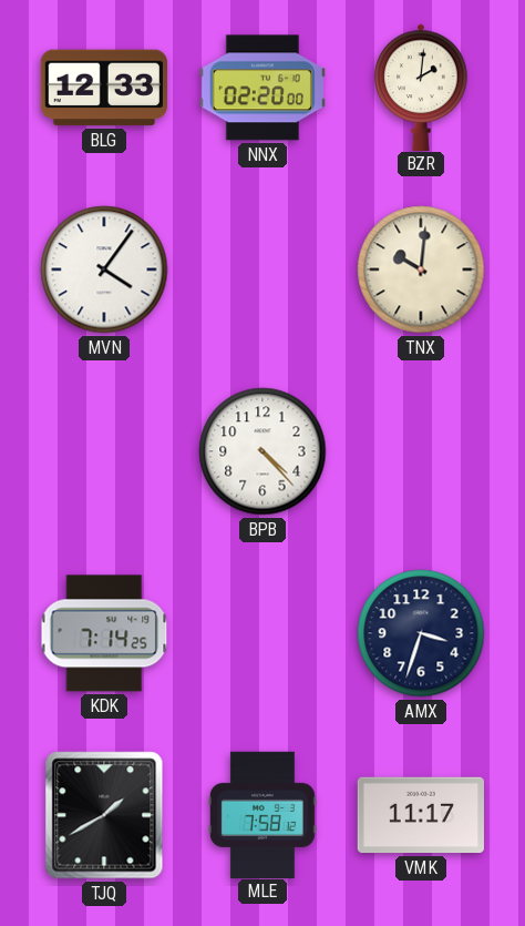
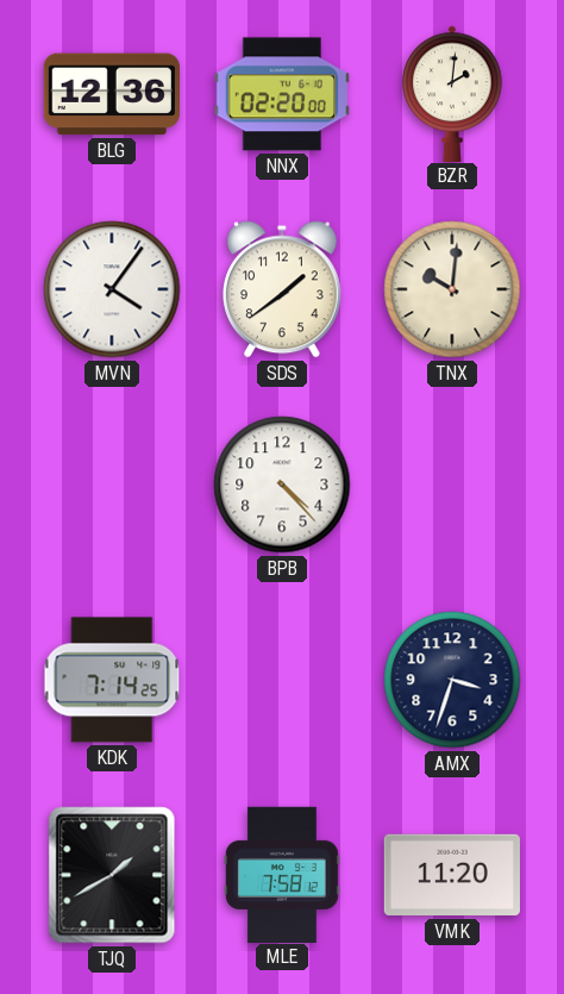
BLG: 12:33 -> 12:36 (112, 94)
SDS: none -> 1:39 (283, 289)
VMK: 11:17 -> 11:20 (452, 875)
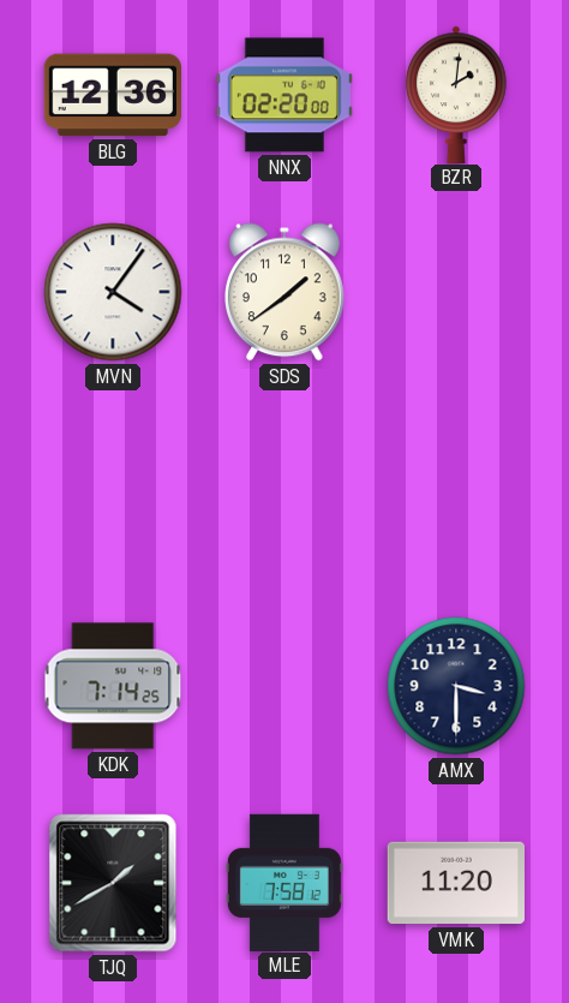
TNX: 10:01 -> none (452, 289)
BPB: 4:23 -> none (282, 485)
AMX: 3:33 -> 3:30 (456, 686)
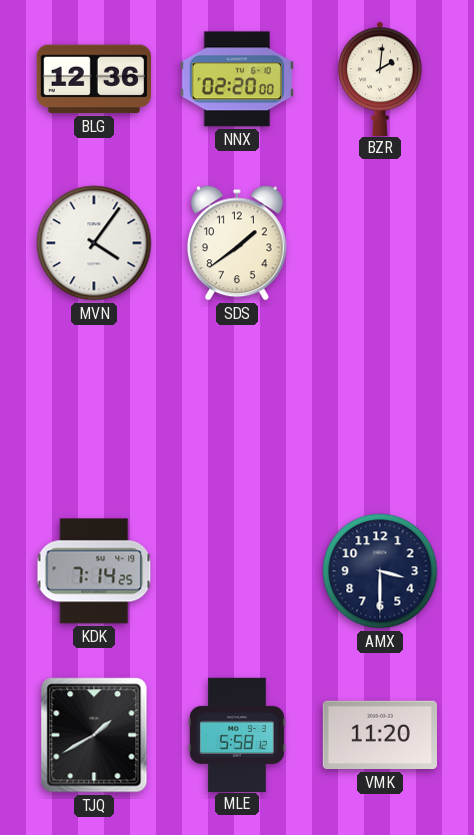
MLE: 7:58 -> 5:58 (237, 734)
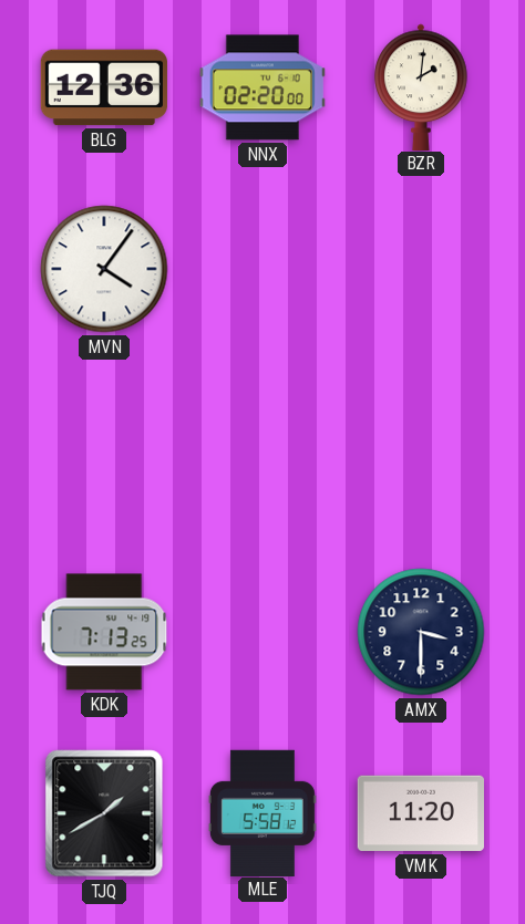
SDS: 1:39 -> none (238, 243)
KDK: 7:14 -> 7:13 (104, 632)
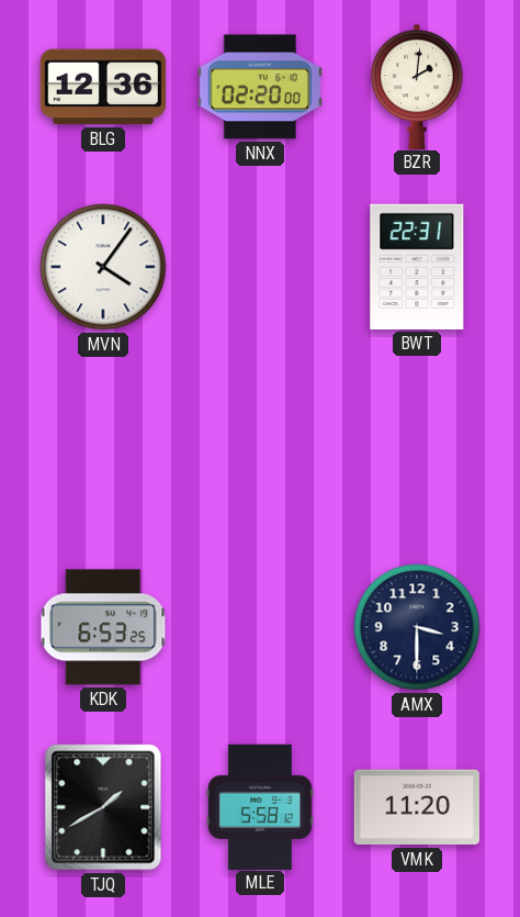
BWT: none -> 22:31 (417, 267)
KDK: 7:13 -> 6:53 (103, 627)
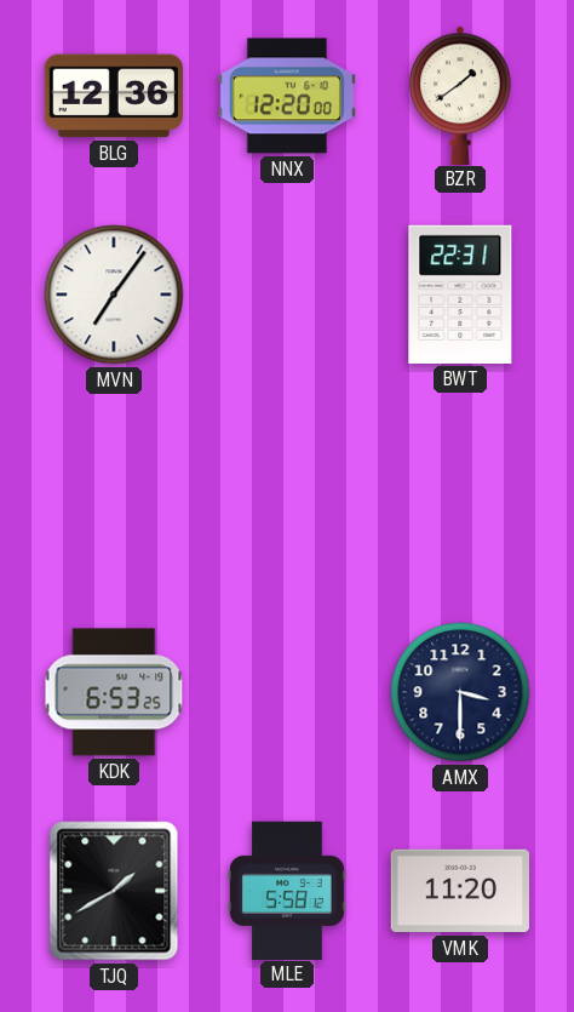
NNX: 02:20 -> 12:20 (287, 96)
BZR: 2:01 -> 1:39 (460, 95)
MVN: 4:06 -> 7:06 (114, 295)
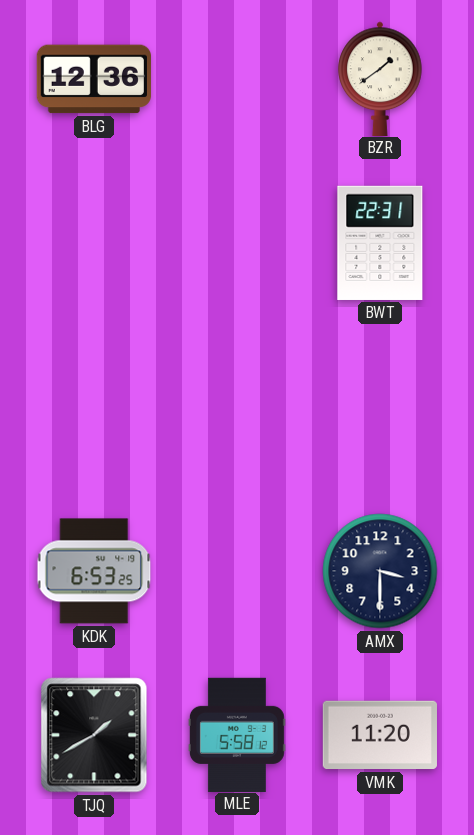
NNX: 12:20 -> none (287, 96)
MVN: 7:06 -> none (114, 295)
